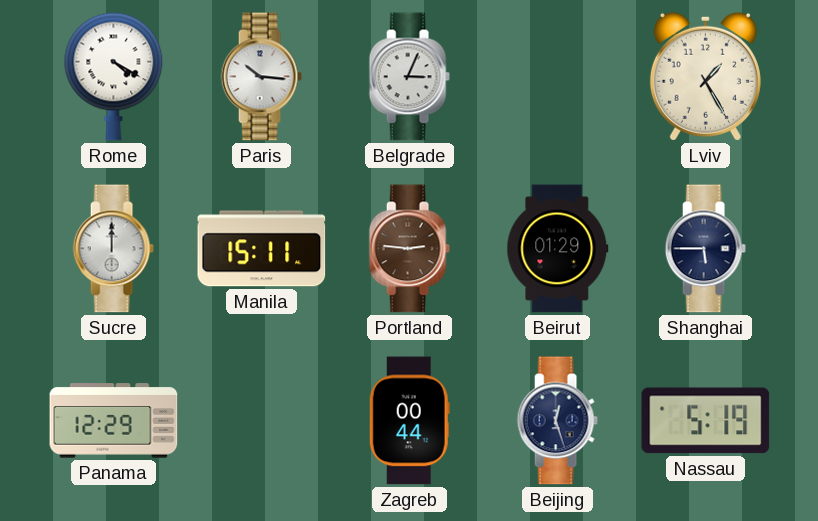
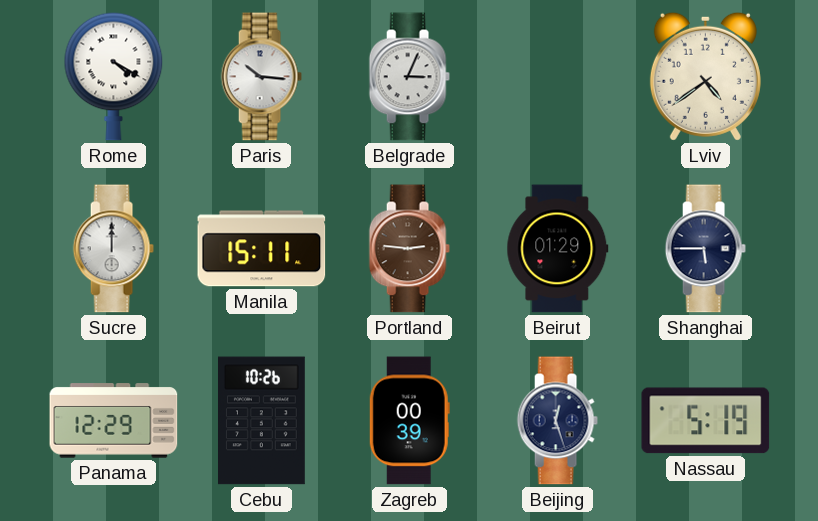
Lviv: 1:25 -> 4:39 (705, 76)
Cebu: none -> 10:26 (262, 421)
Zagreb: 00:44 -> 00:39 (409, 421)
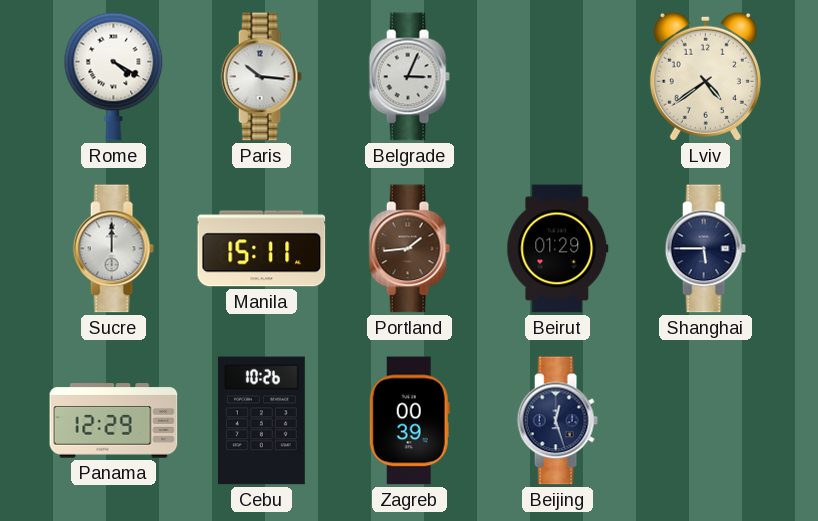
Portland: 2:46 -> 1:44 (409, 249)
Nassau: 5:19 -> none (706, 421)
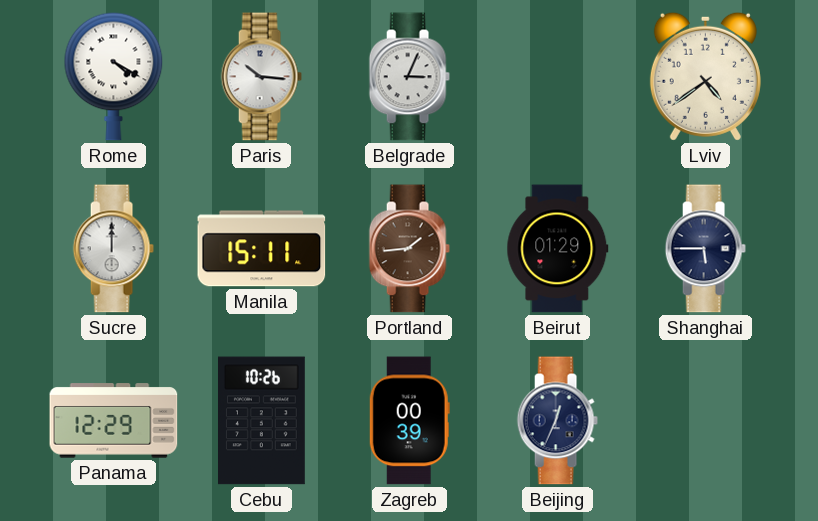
Beijing: 12:27 -> 12:34 (557, 421)
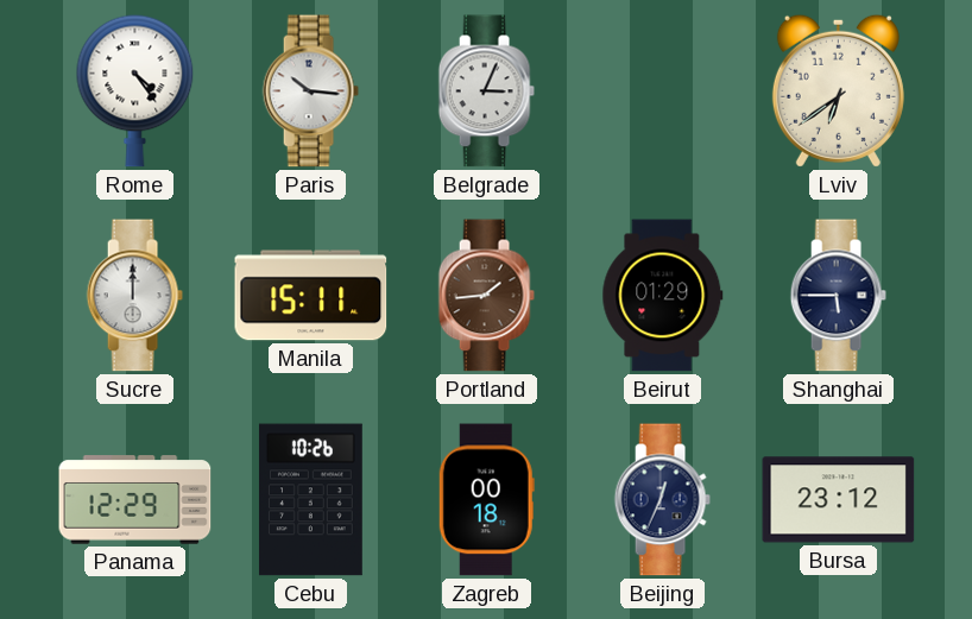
Rome: 4:20 -> 4:24 (135, 90)
Lviv: 4:39 -> 6:39 (838, 90)
Zagreb: 00:39 -> 00:18 (486, 500)
Bursa: none -> 23:12 (839, 500)
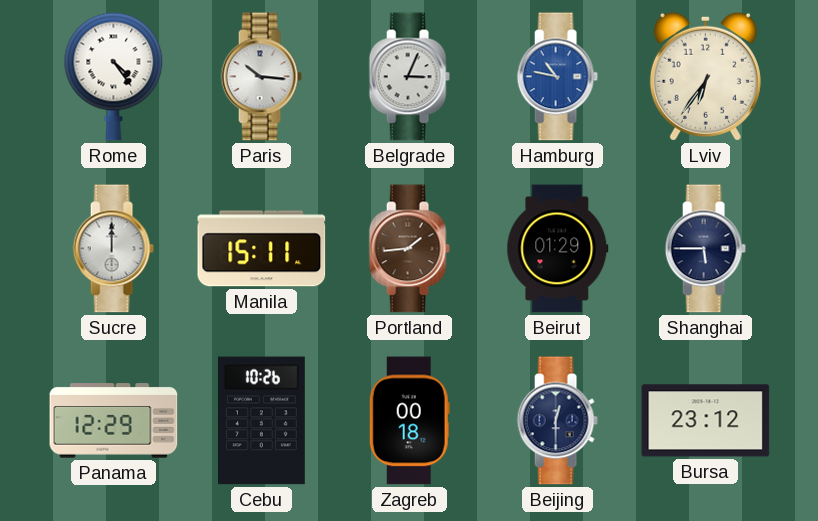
Hamburg: none -> 10:47 (557, 77)
Lviv: 6:39 -> 6:36 (705, 76)
Beijing: 12:34 -> 12:30 (557, 421)
